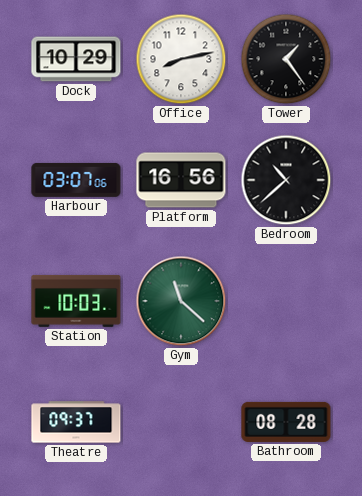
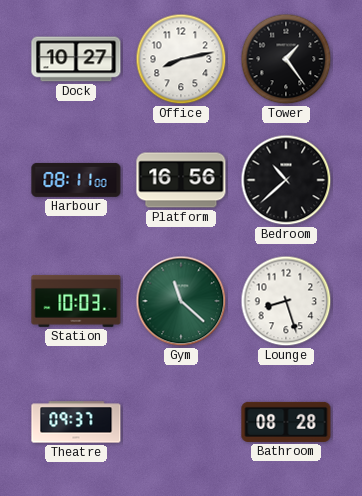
Dock: 10:29 -> 10:27 (76, 59)
Harbour: 03:07 -> 08:11 (76, 180)
Lounge: none -> 8:27 (286, 301)
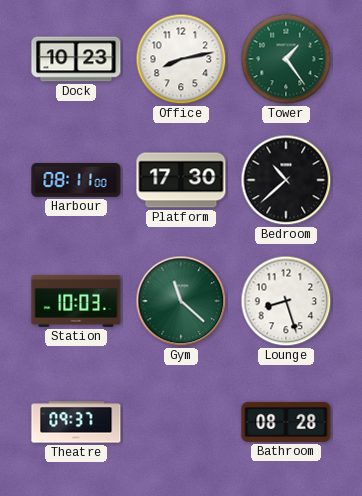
Dock: 10:27 -> 10:23 (76, 59)
Tower dial: black -> green (286, 59)
Platform: 16:56 -> 17:30 (181, 180)
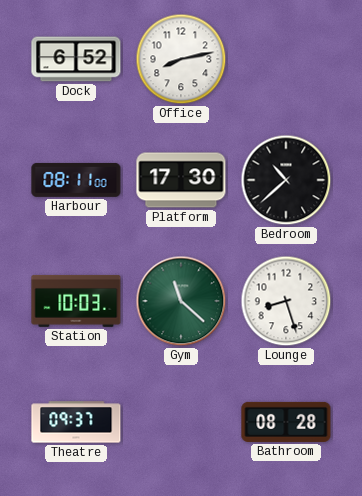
Dock: 10:23 -> 6:52 (76, 59)
Tower: 1:24 -> none (286, 59)
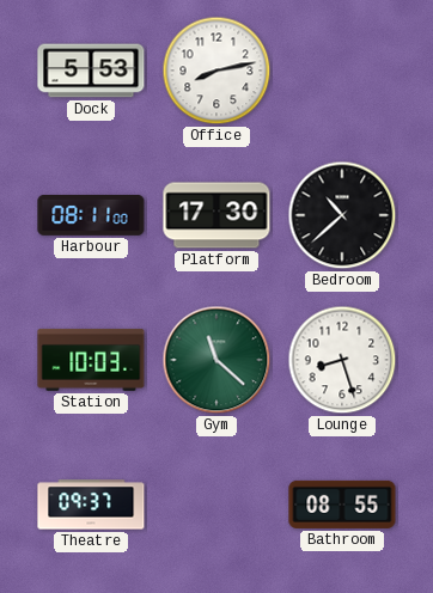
Dock: 6:52 -> 5:53 (91, 71)
Bathroom: 08:28 -> 08:55 (342, 505)
